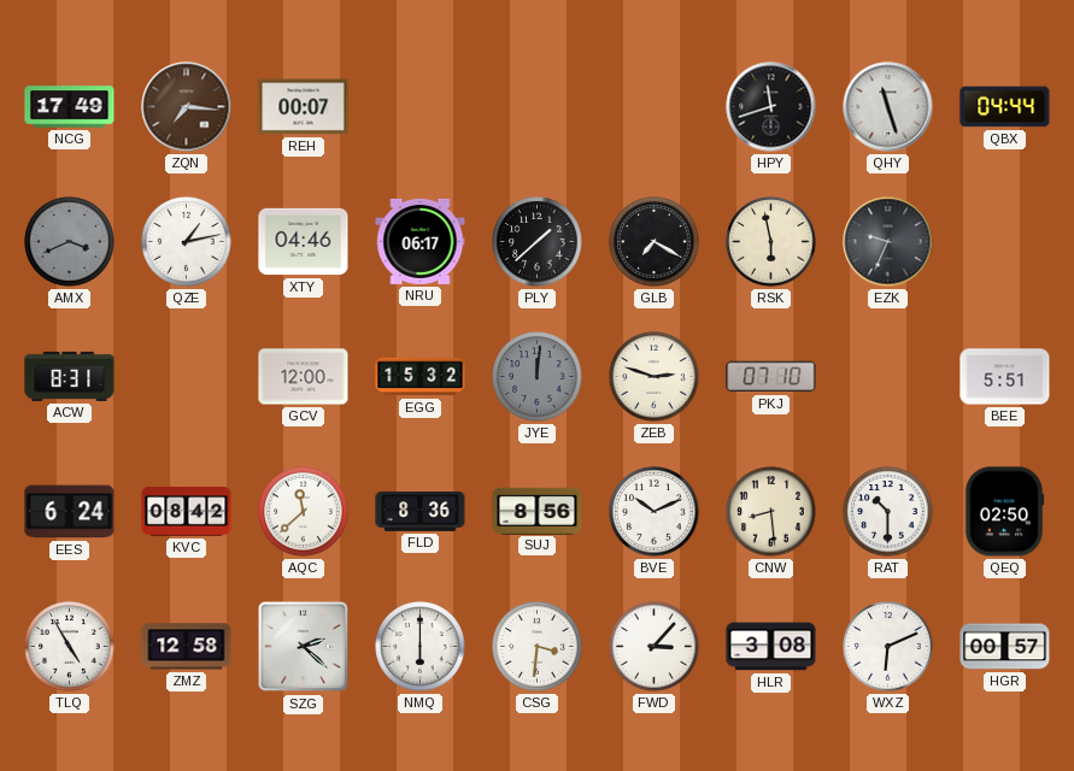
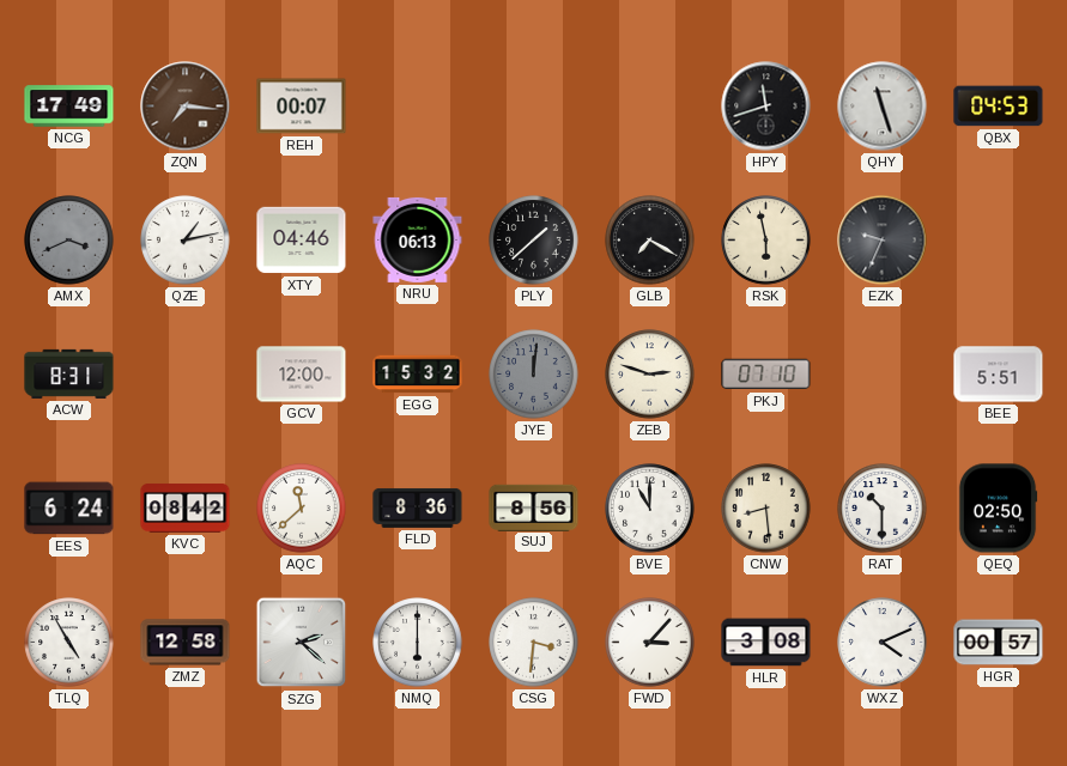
QBX: 04:44 -> 04:53 (999, 107)
NRU: 06:17 -> 06:13 (418, 239)
BVE: 10:11 -> 11:00 (650, 509)
WXZ: 6:11 -> 4:11 (883, 643)
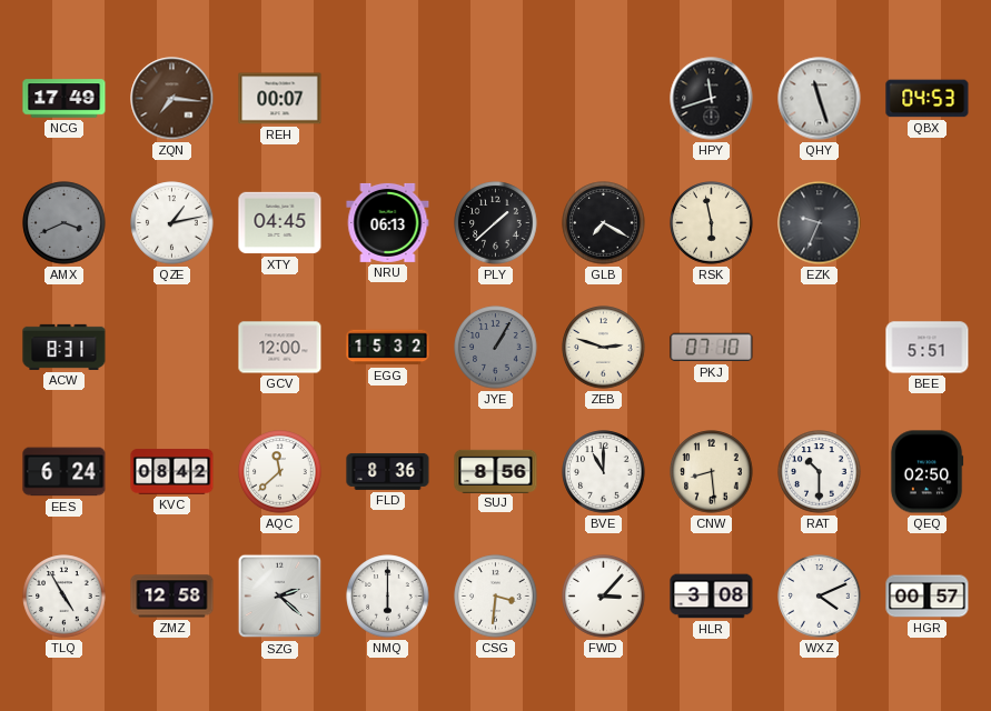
XTY: 04:46 -> 04:45 (280, 223)
JYE: 12:01 -> 1:05 (496, 348)
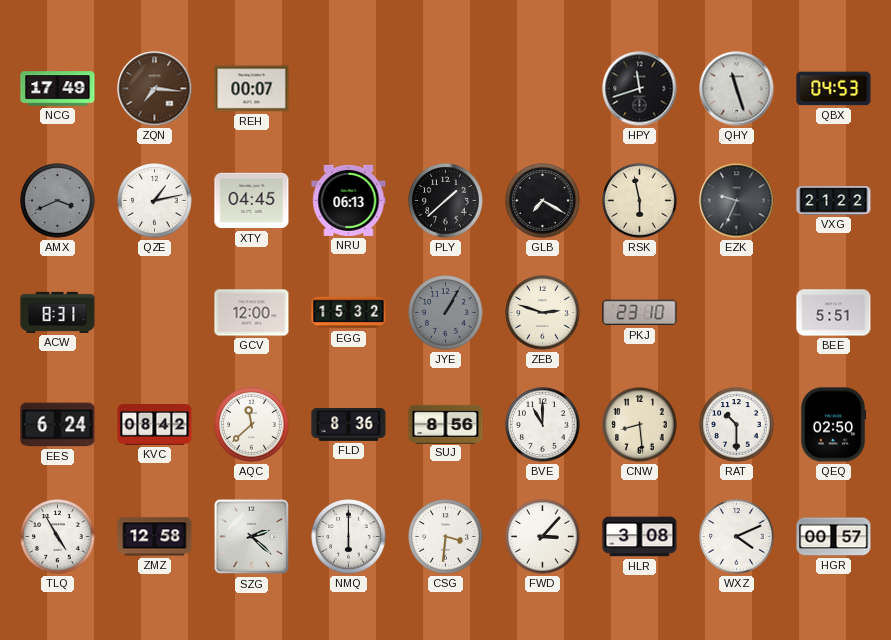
VXG: none -> 21:22 (834, 201)
PKJ: 07:10 -> 23:10 (640, 313)
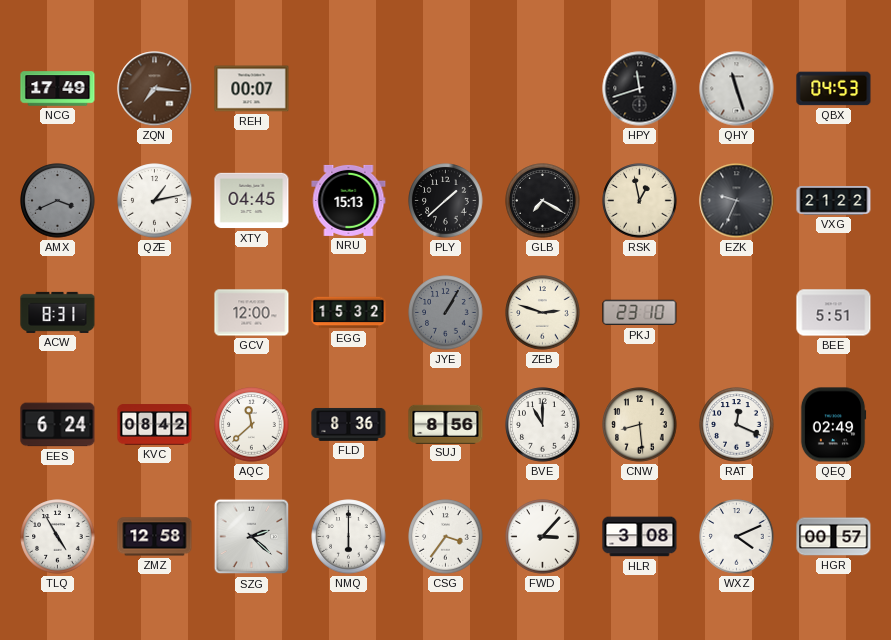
NRU: 06:13 -> 15:13 (349, 200)
RSK: 5:58 -> 12:58 (640, 201)
RAT: 10:30 -> 12:19 (737, 425)
QEQ: 02:50 -> 02:49 (833, 425)
CSG: 3:31 -> 3:36 (446, 537)
